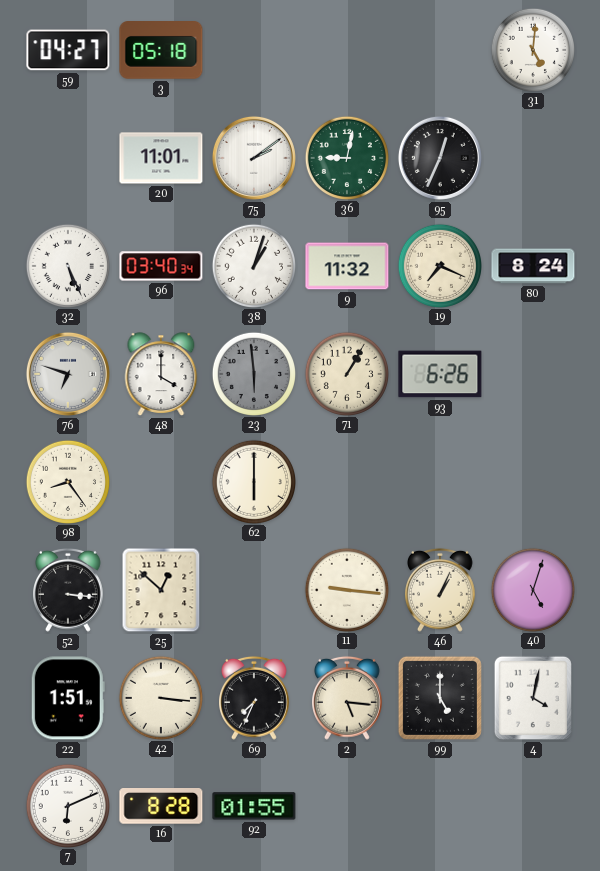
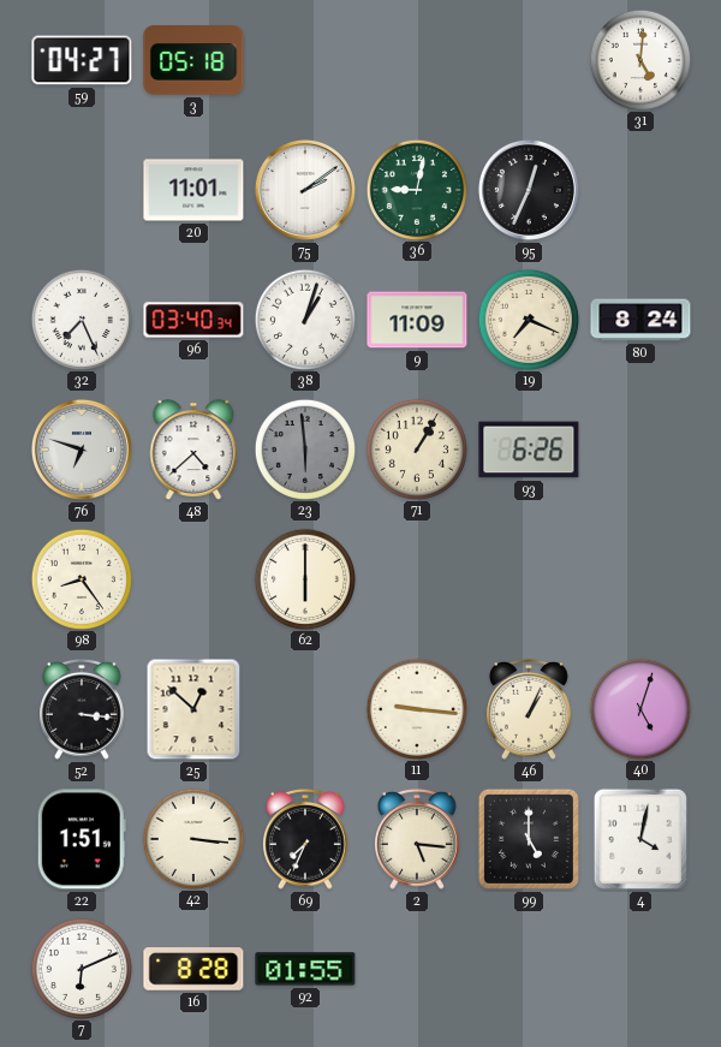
32: 5:26 -> 7:26 (81, 319)
9: 11:32 -> 11:09 (417, 320)
48: 4:00 -> 4:38 (193, 450)
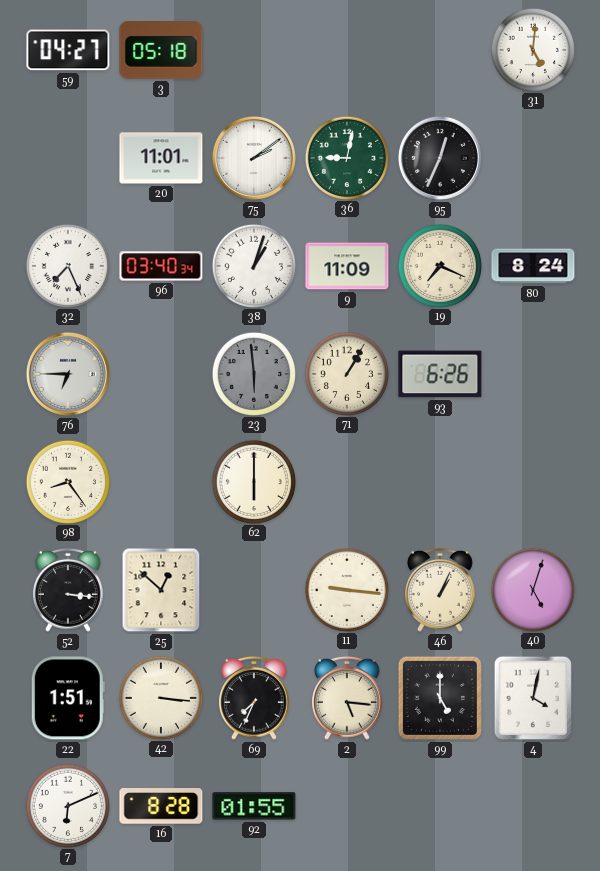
76: 6:48 -> 6:45 (68, 374)
48: 4:38 -> none (193, 450)
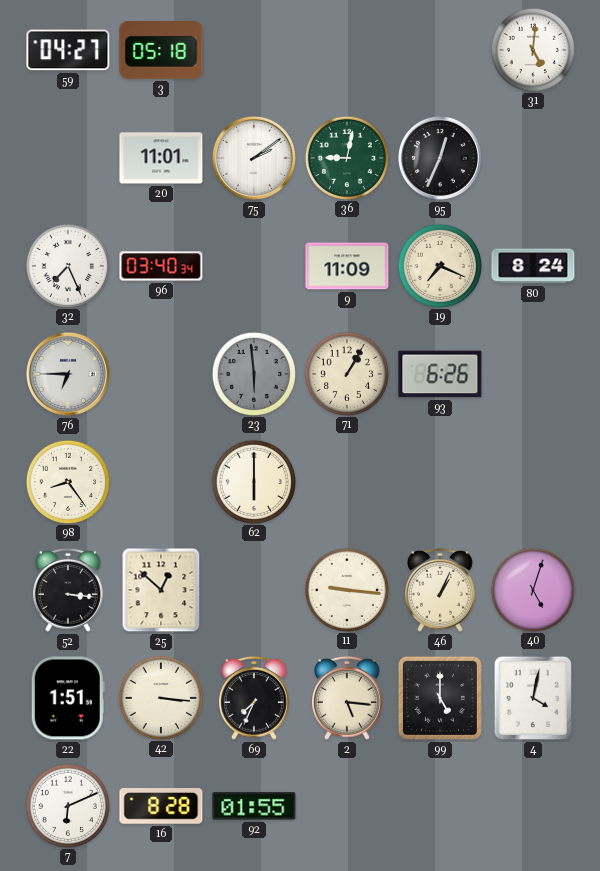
38: 1:03 -> none (253, 265)
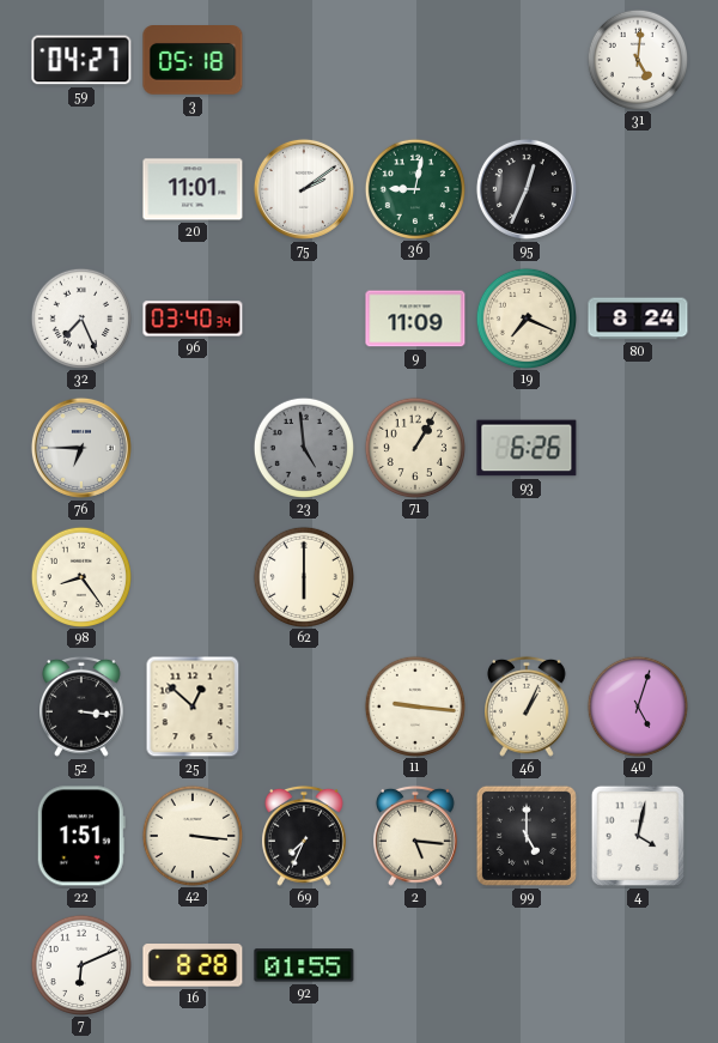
23: 5:59 -> 4:59 (303, 447)
